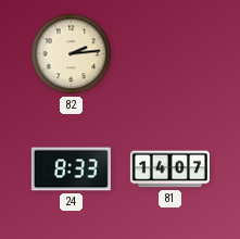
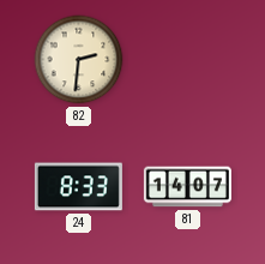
82: 2:14 -> 2:31 (79, 60)
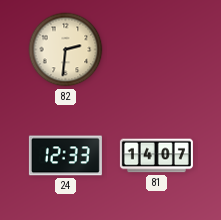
24: 8:33 -> 12:33 (65, 156)
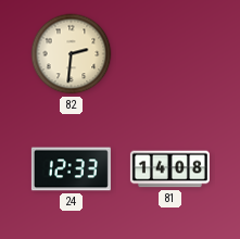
81: 14:07 -> 14:08 (169, 169)
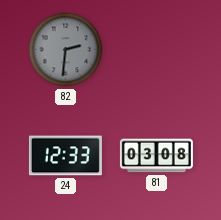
82 dial: cream -> grey (66, 50)
81: 14:08 -> 03:08 (156, 156)
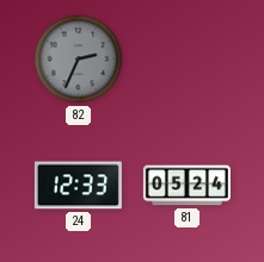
82: 2:31 -> 2:34 (79, 60)
81: 03:08 -> 05:24 (186, 186)
